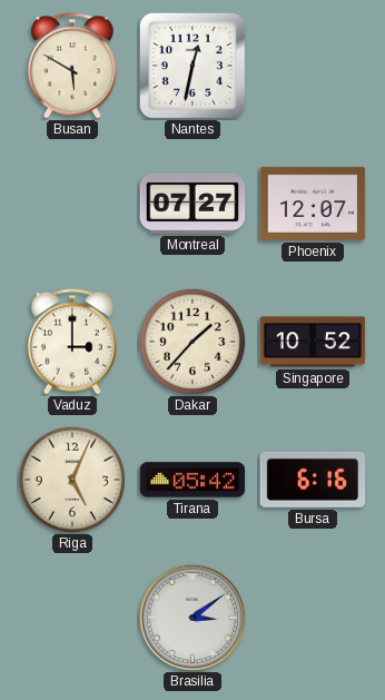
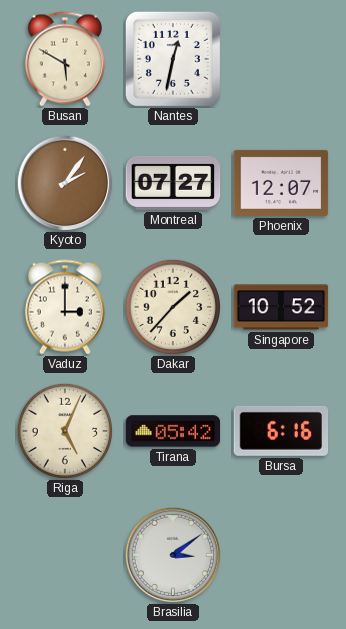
Kyoto: none -> 2:06 (65, 183)
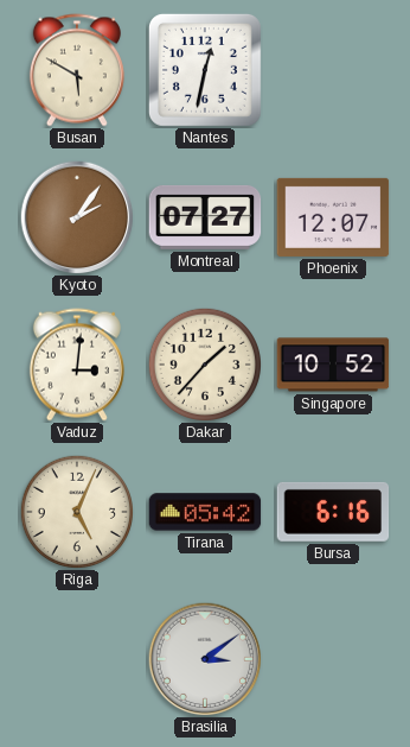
Vaduz: 3:00 -> 3:01 (77, 365)
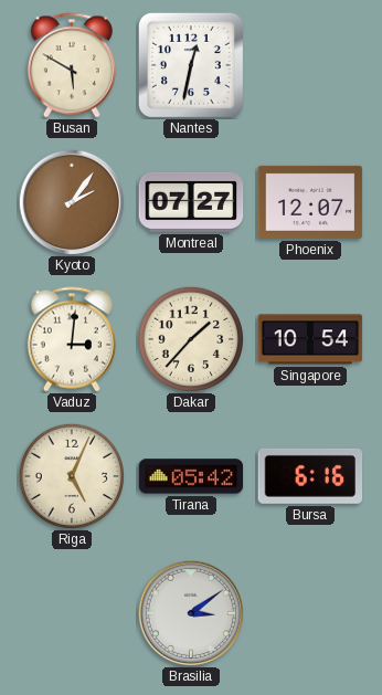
Singapore: 10:52 -> 10:54 (310, 339)
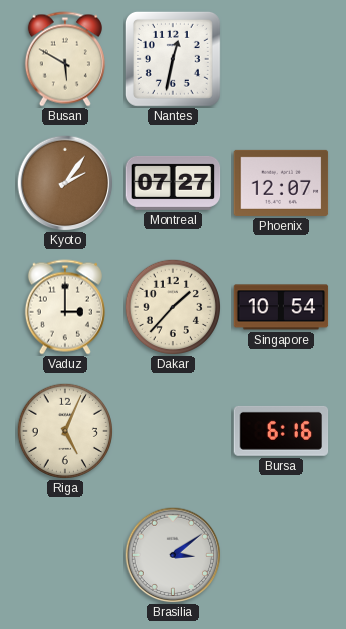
Vaduz: 3:01 -> 3:00 (65, 307)
Tirana: 05:42 -> none (191, 476)
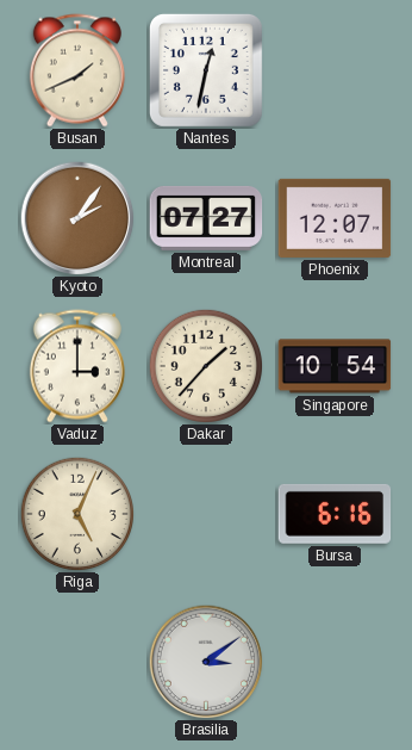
Busan: 5:50 -> 1:41 (77, 70)
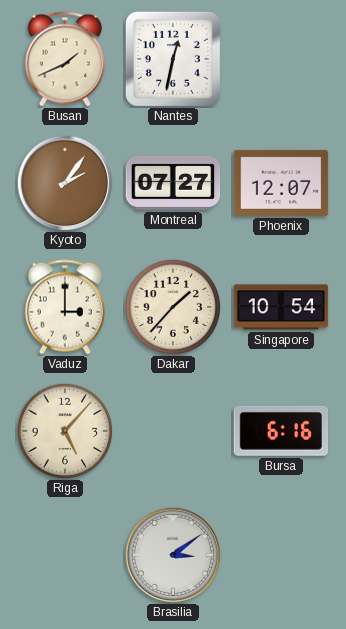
Riga: 5:04 -> 5:07 (64, 430)
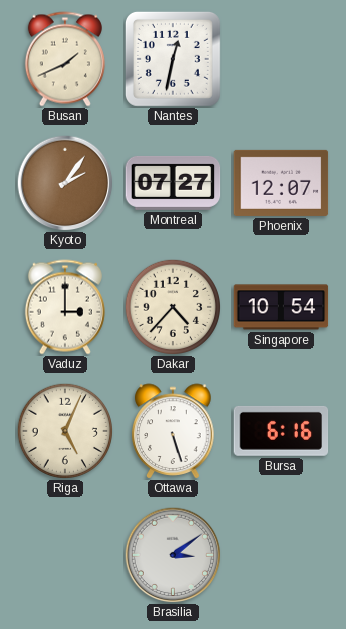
Dakar: 1:37 -> 4:37 (172, 306)
Riga: 5:07 -> 5:04 (64, 430)
Ottawa: none -> 5:27 (173, 431)
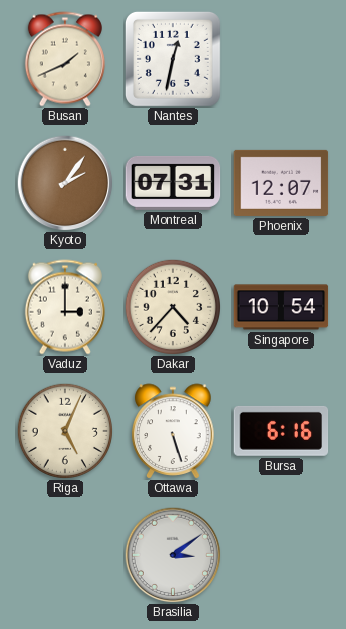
Montreal: 07:27 -> 07:31 (173, 183)
